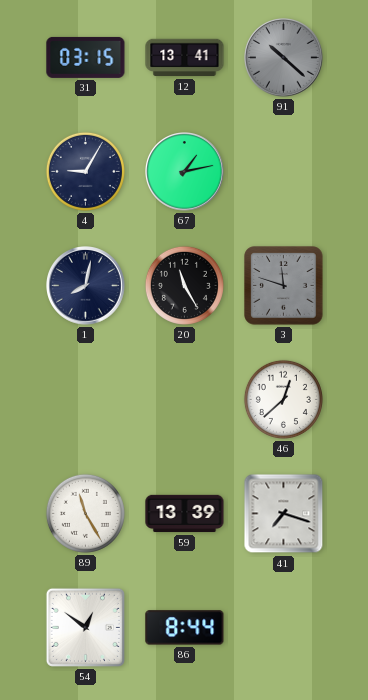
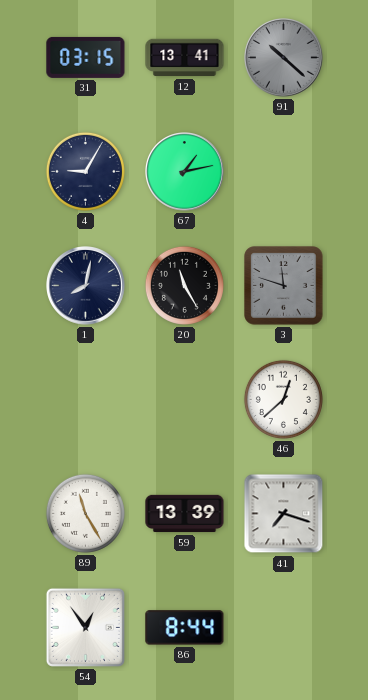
54: 12:51 -> 12:54 (85, 627)
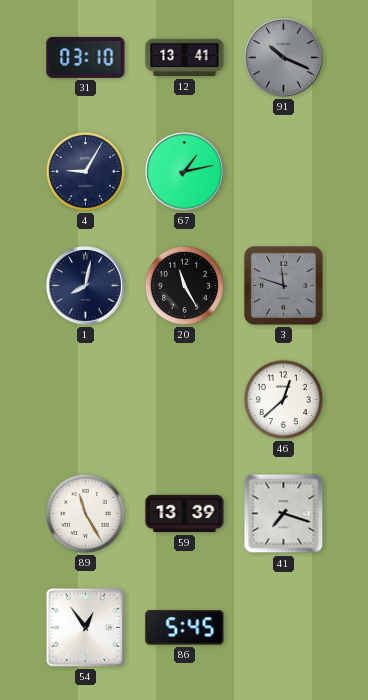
31: 03:15 -> 03:10 (86, 57)
91: 10:22 -> 10:19 (284, 58)
86: 8:44 -> 5:45 (185, 628)
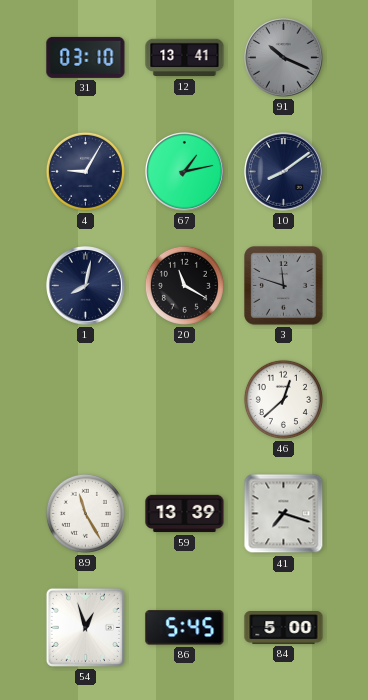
10: none -> 8:09 (284, 172)
20: 11:25 -> 11:20 (184, 285)
54: 12:54 -> 12:57 (85, 627)
84: none -> 5:00 (284, 628)
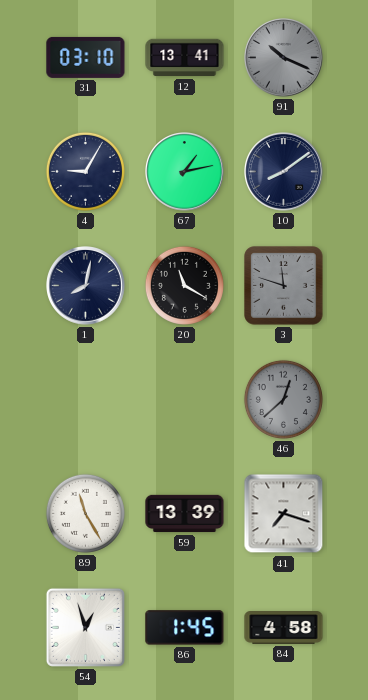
46 dial: white -> grey (283, 399)
86: 5:45 -> 1:45 (185, 628)
84: 5:00 -> 4:58 (284, 628)
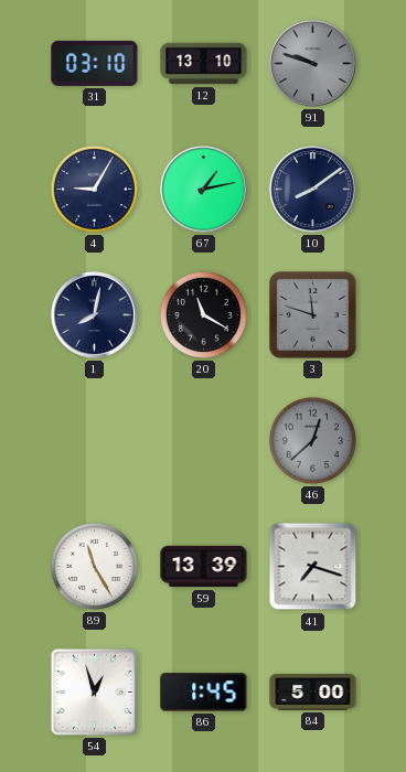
12: 13:41 -> 13:10 (204, 64)
91: 10:19 -> 9:48 (313, 64)
84: 4:58 -> 5:00 (313, 693)
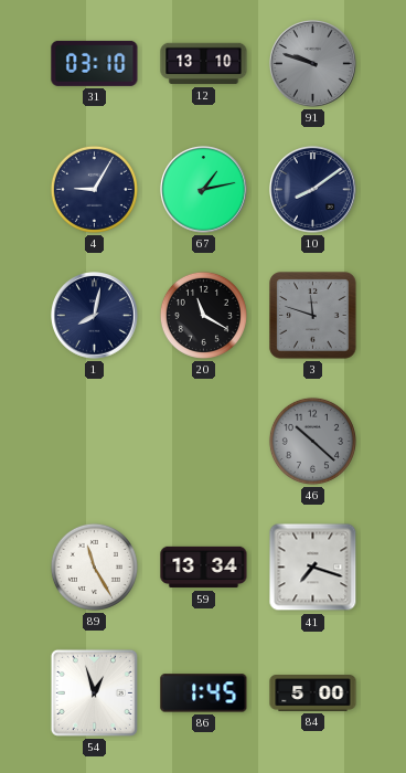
46: 12:38 -> 10:22 (312, 441)
59: 13:39 -> 13:34 (204, 568)
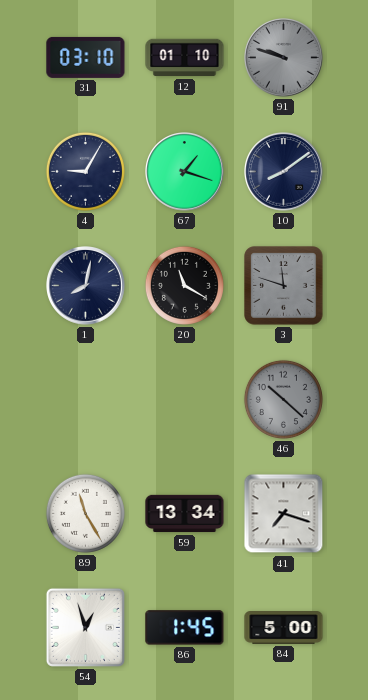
12: 13:10 -> 01:10 (185, 58)
67: 1:13 -> 1:18 (185, 172)
